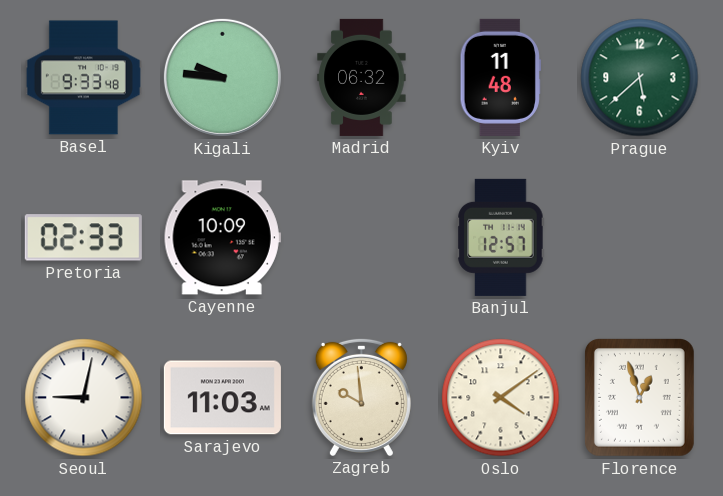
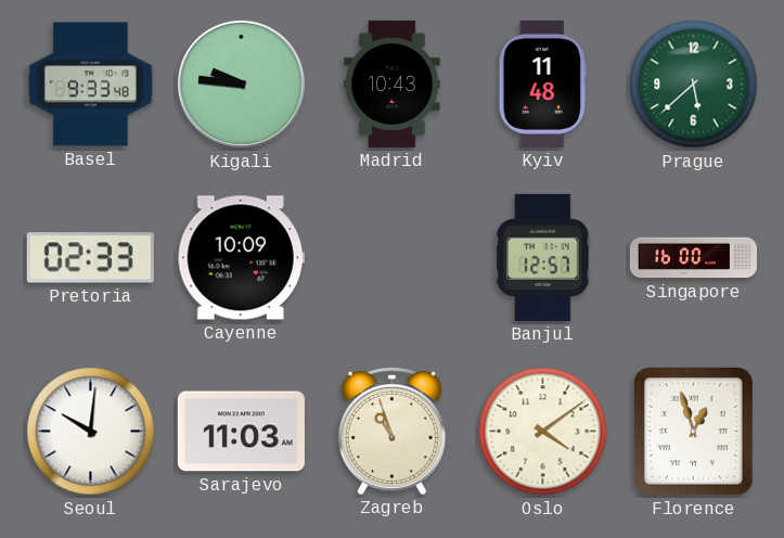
Madrid: 06:32 -> 10:43 (393, 84)
Singapore: none -> 16:00 (693, 258)
Seoul: 9:02 -> 10:01 (91, 432)
Zagreb: 9:59 -> 10:57 (391, 431)
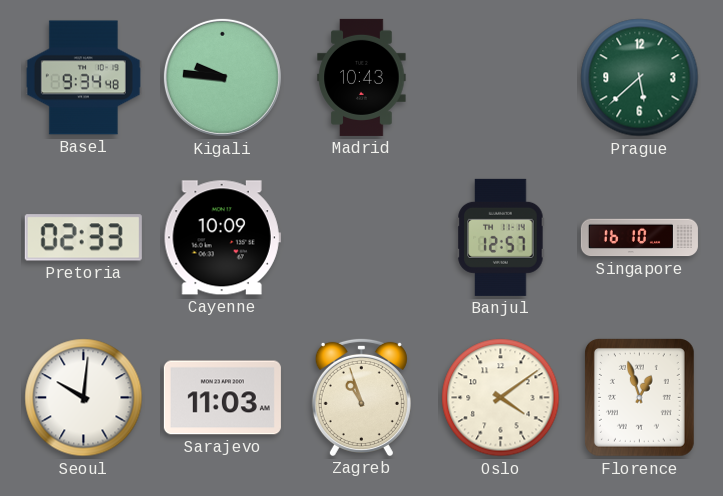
Basel: 9:33 -> 9:34 (83, 78)
Kyiv: 11:48 -> none (542, 84)
Singapore: 16:00 -> 16:10 (639, 238)
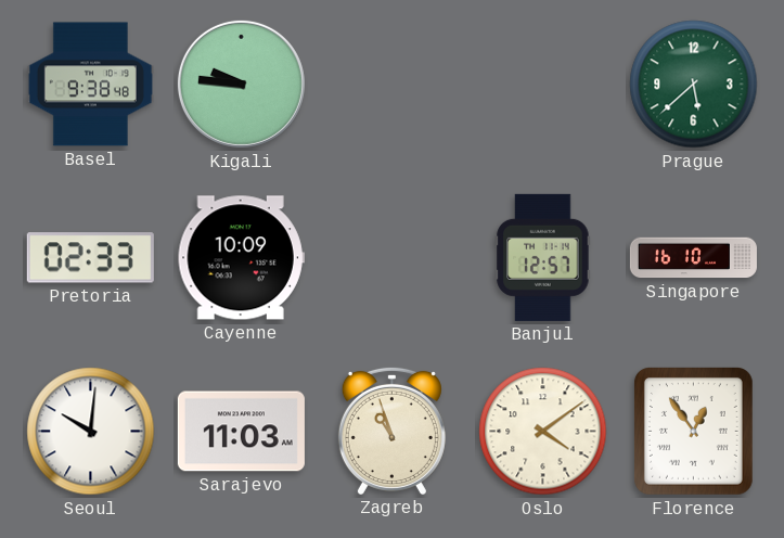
Basel: 9:34 -> 9:38 (90, 85)
Madrid: 10:43 -> none (362, 77)
Florence: 12:57 -> 12:54 (693, 431)
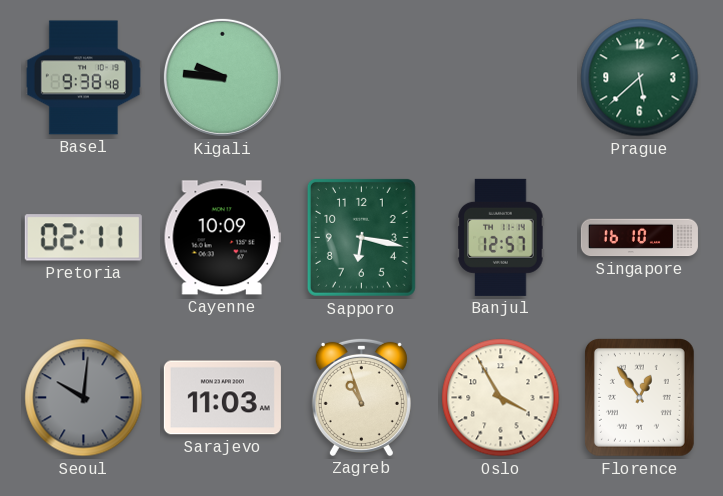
Pretoria: 02:33 -> 02:11 (83, 238)
Sapporo: none -> 6:17 (361, 237)
Seoul dial: white -> grey (84, 398)
Oslo: 4:09 -> 3:55 (501, 398)
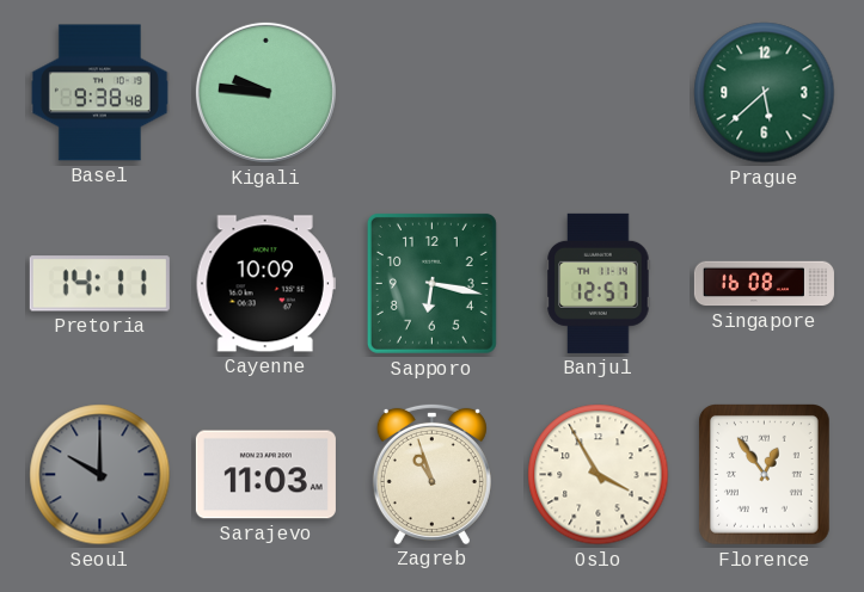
Pretoria: 02:11 -> 14:11 (99, 284)
Singapore: 16:10 -> 16:08 (764, 284)
Seoul: 10:01 -> 10:00 (100, 475)
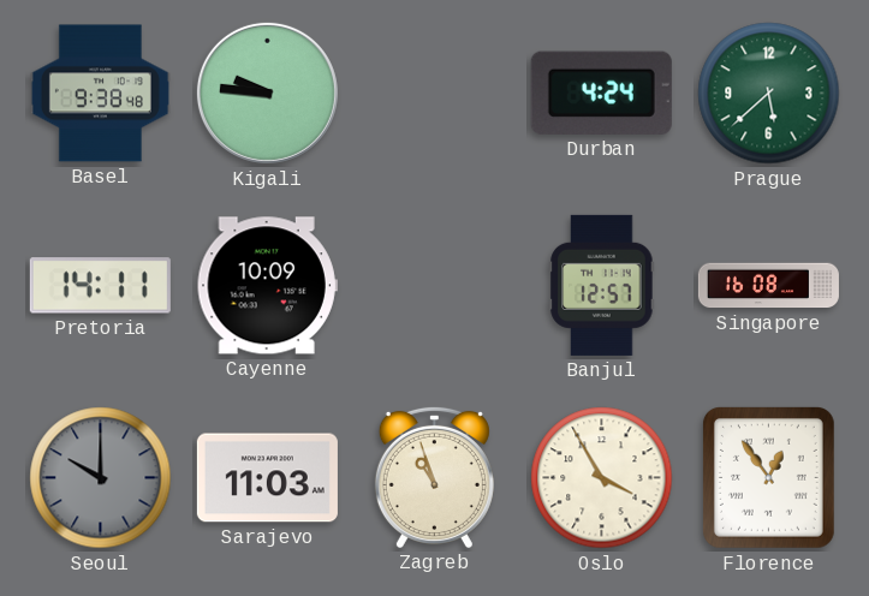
Durban: none -> 4:24 (601, 93)
Sapporo: 6:17 -> none (431, 283)
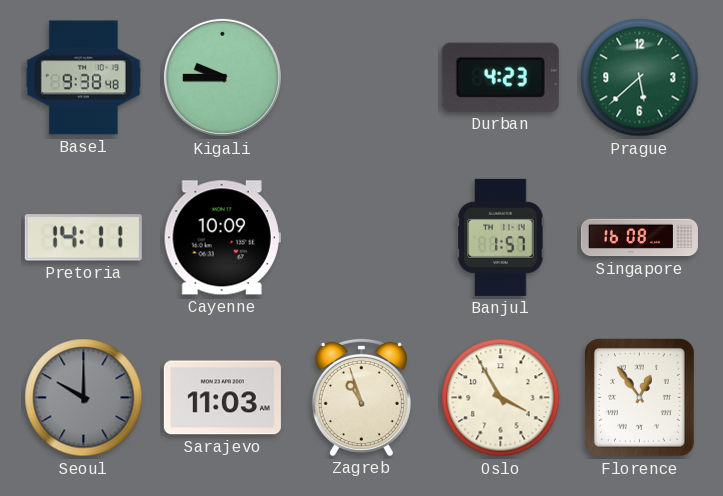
Kigali: 9:46 -> 9:45 (222, 77)
Durban: 4:24 -> 4:23 (500, 77)
Banjul: 12:57 -> 1:57 (501, 237)
